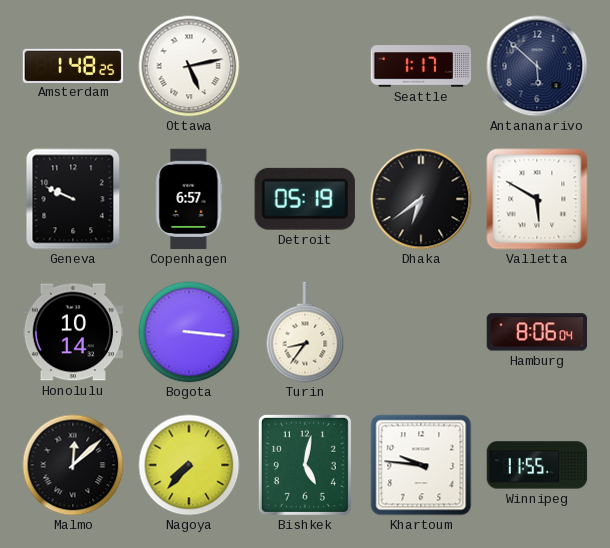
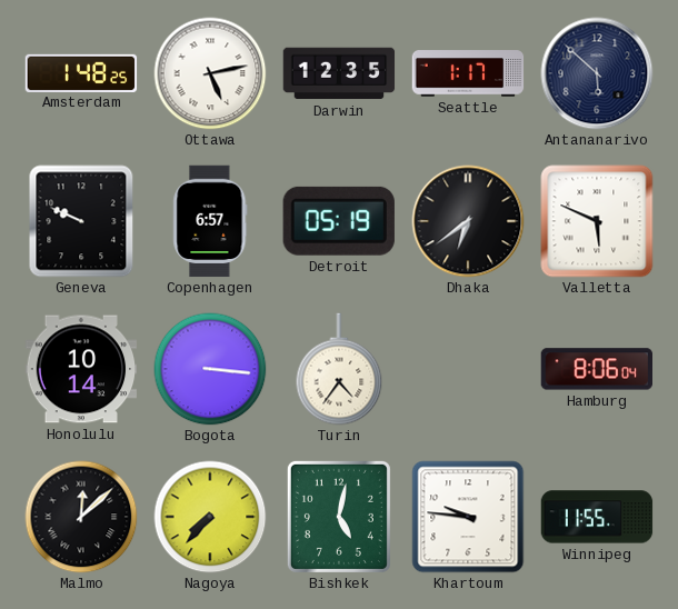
Darwin: none -> 12:35 (339, 73)
Valletta: 5:50 -> 5:49 (597, 221)
Turin: 8:36 -> 4:36 (339, 369)
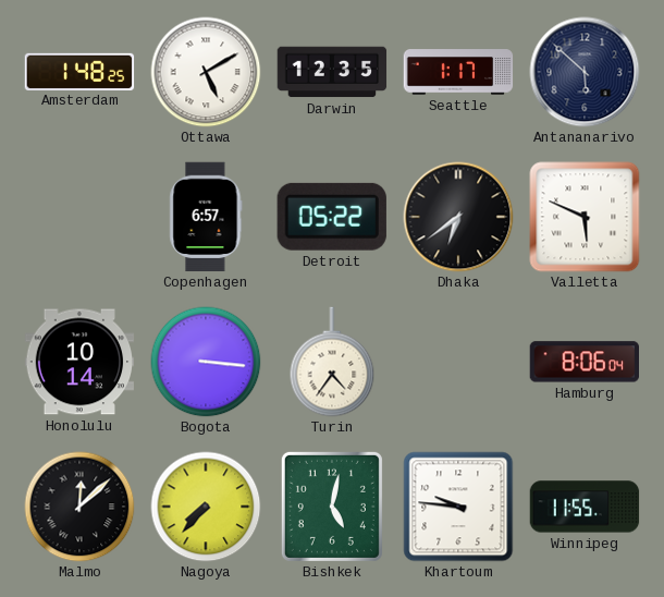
Ottawa: 5:13 -> 5:10 (206, 72)
Geneva: 9:49 -> none (81, 221)
Detroit: 05:19 -> 05:22 (332, 217)
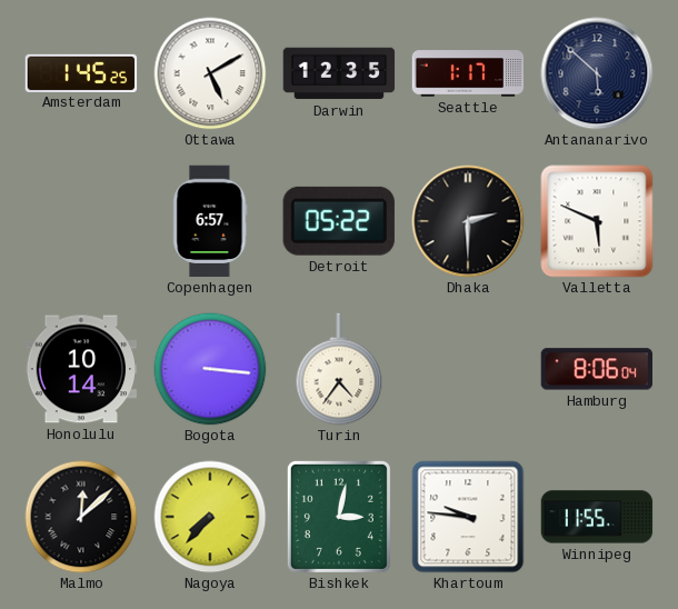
Amsterdam: 1:48 -> 1:45 (81, 72)
Dhaka: 6:39 -> 2:30 (468, 221)
Bishkek: 5:02 -> 3:02 (339, 517)
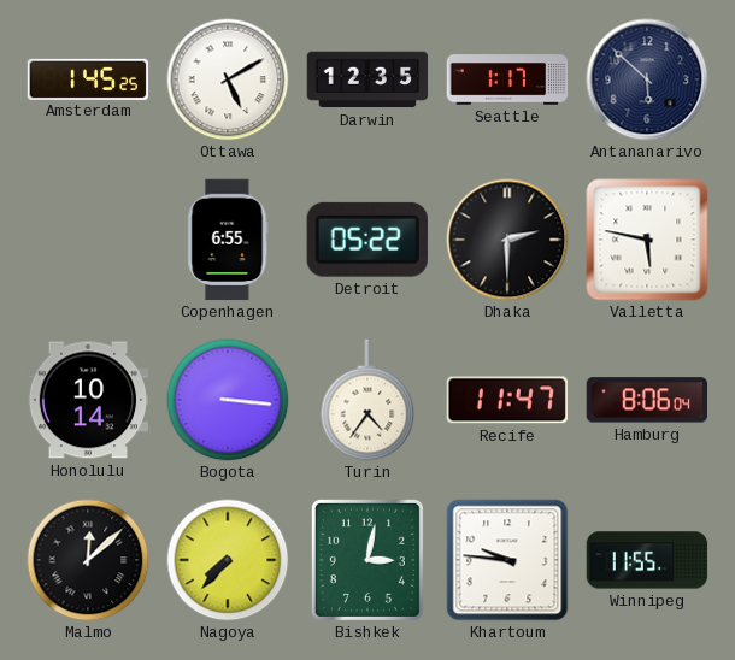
Copenhagen: 6:57 -> 6:55 (228, 240)
Valletta: 5:49 -> 5:47 (647, 240)
Recife: none -> 11:47 (506, 400)
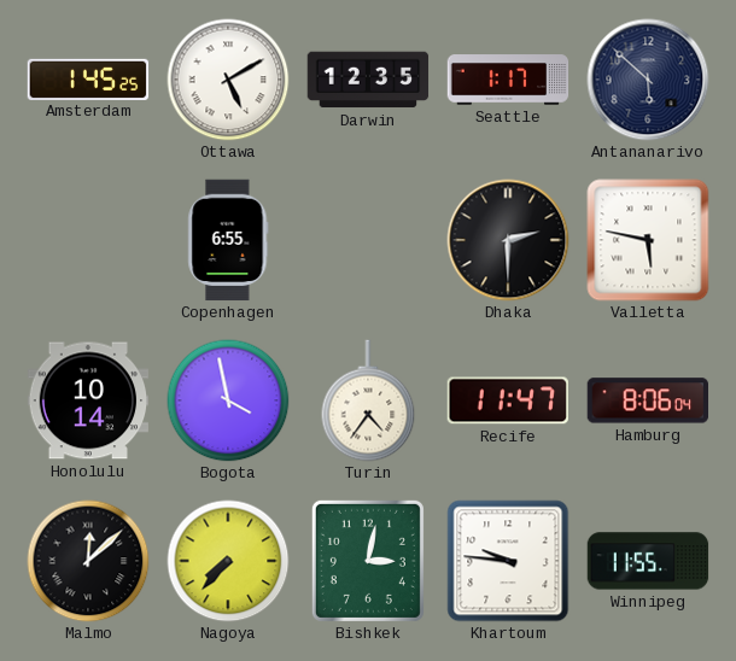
Detroit: 05:22 -> none (367, 240)
Bogota: 3:16 -> 3:58 (228, 400)
